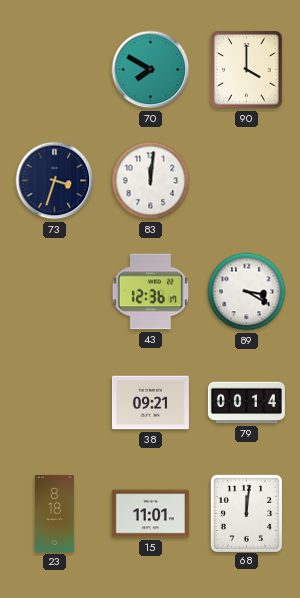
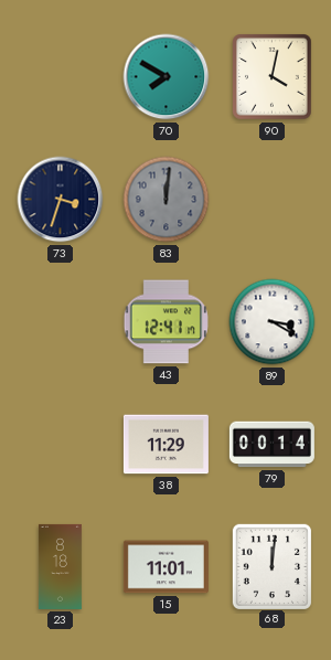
90: 4:00 -> 4:02 (273, 77)
83 dial: white -> grey (167, 200)
43: 12:36 -> 12:41 (165, 322)
38: 09:21 -> 11:29 (165, 445)
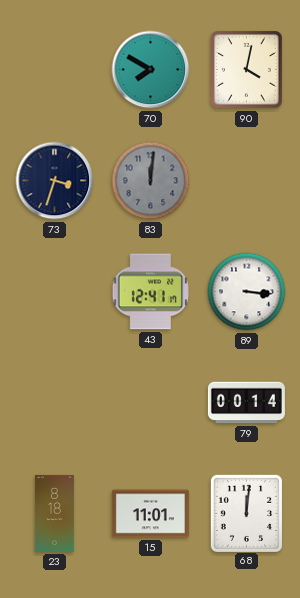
89: 3:20 -> 3:16 (247, 292)
38: 11:29 -> none (165, 445)
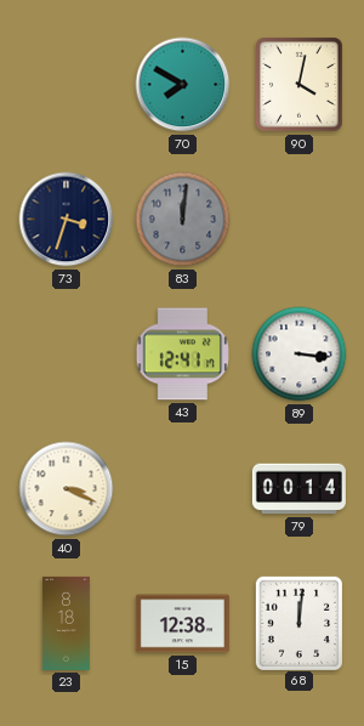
40: none -> 3:19 (67, 489)
15: 11:01 -> 12:38 (182, 624)
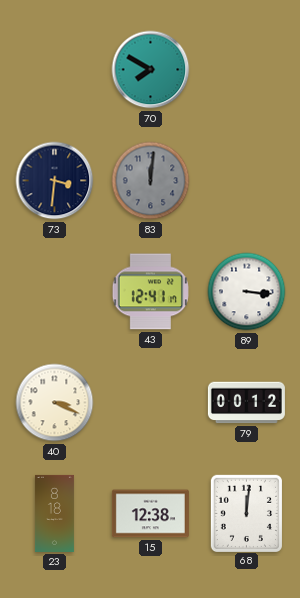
90: 4:02 -> none (300, 85)
73: 3:33 -> 3:31 (55, 181)
79: 00:14 -> 00:12 (246, 403)
